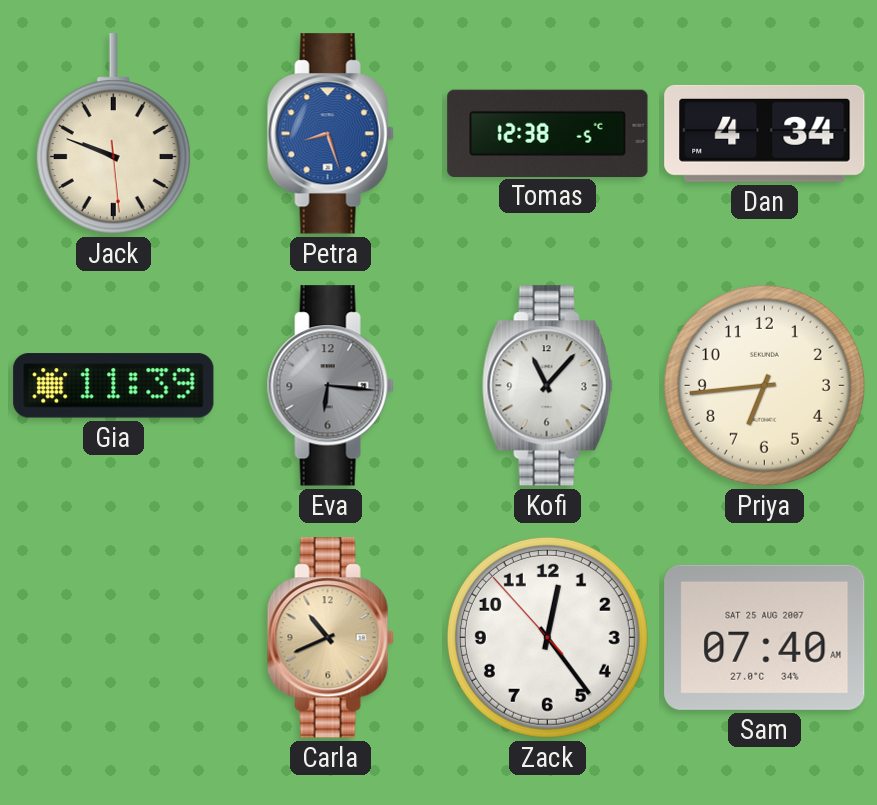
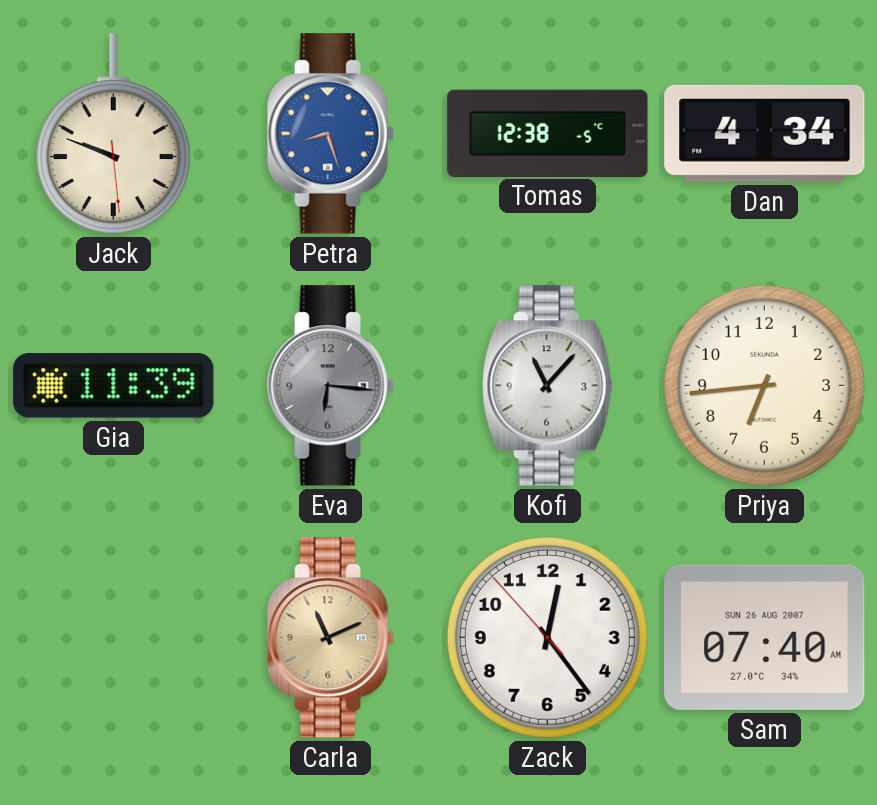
Carla: 10:41 -> 11:11 (330, 638)
Sam date: SAT 25 AUG 2007 -> SUN 26 AUG 2007 (765, 637)
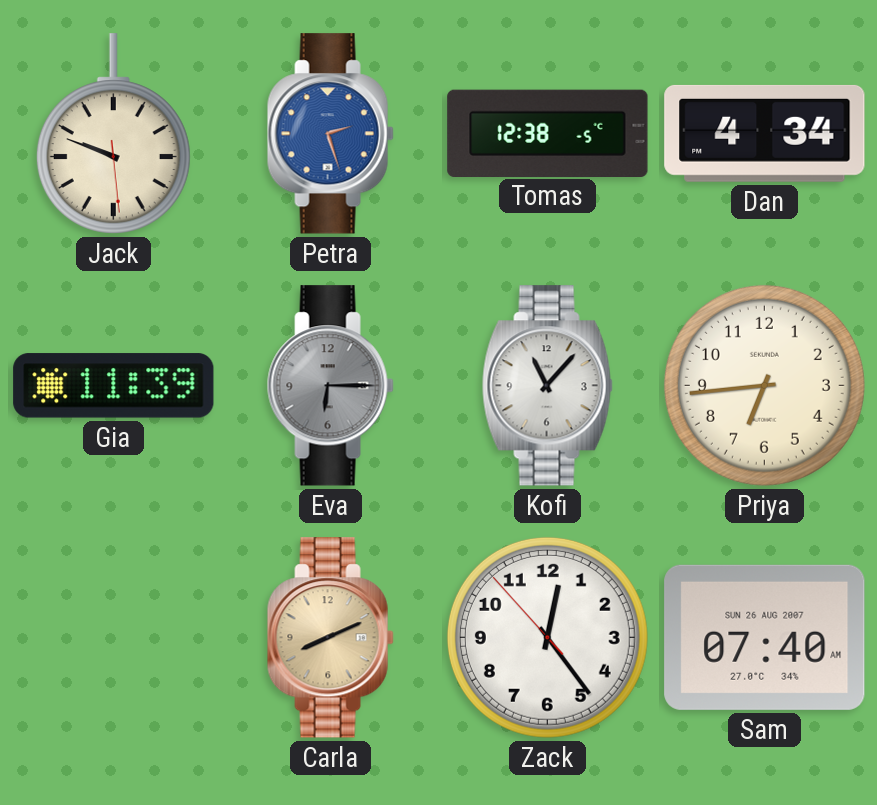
Petra: 8:27 -> 2:27 (330, 134)
Eva: 6:16 -> 6:15 (330, 386)
Carla: 11:11 -> 8:11 (330, 638)
